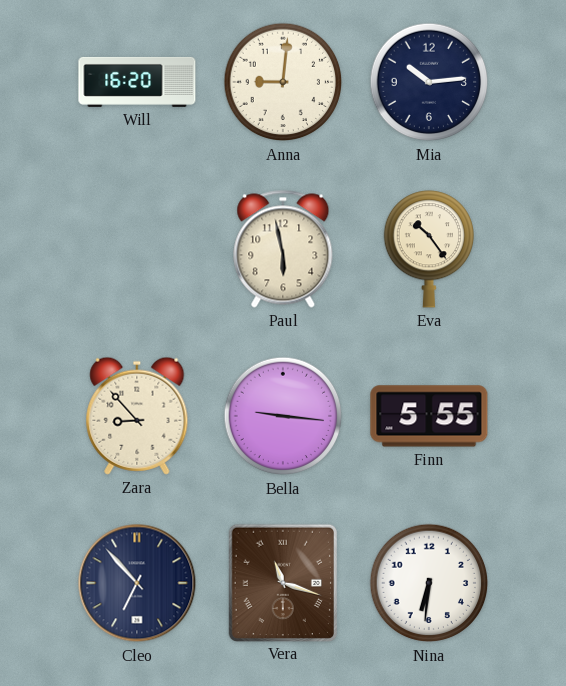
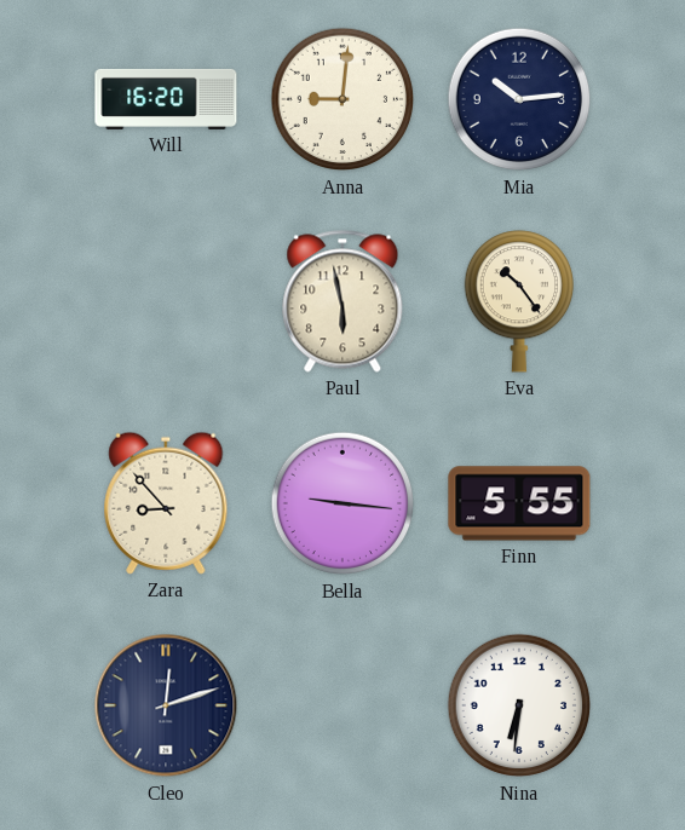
Cleo: 6:53 -> 12:12 (166, 705)
Vera: 11:18 -> none (282, 582)
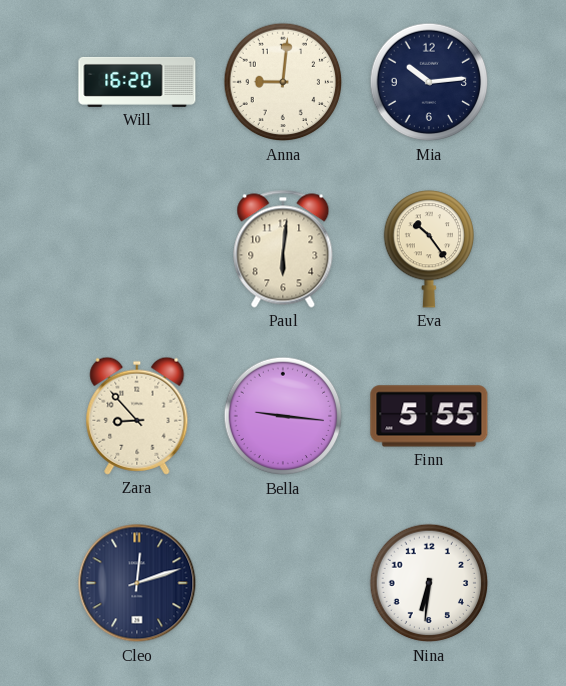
Paul: 5:58 -> 6:01 (283, 249)
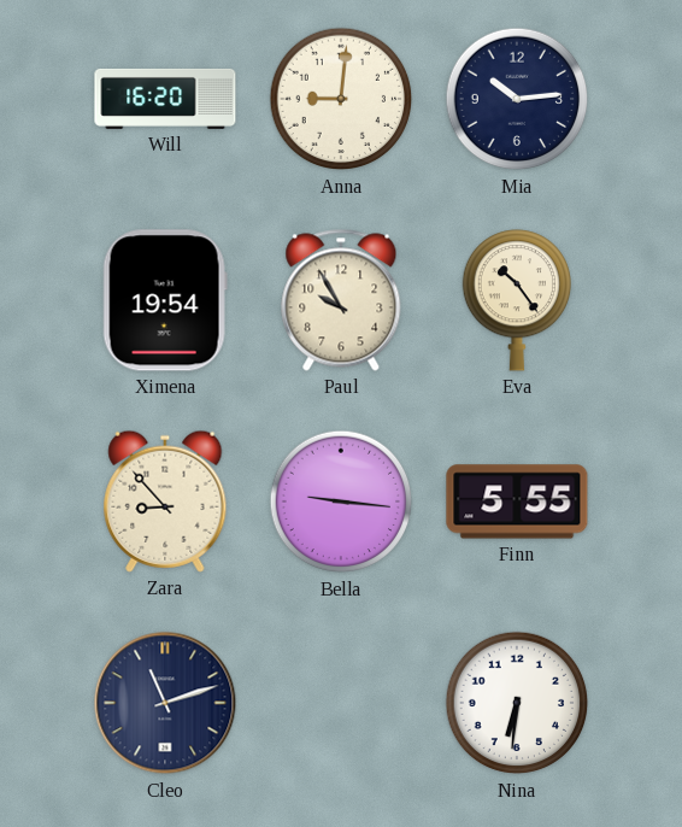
Ximena: none -> 19:54 (165, 300)
Paul: 6:01 -> 9:55 (341, 300)
Cleo: 12:12 -> 11:12 (165, 703)
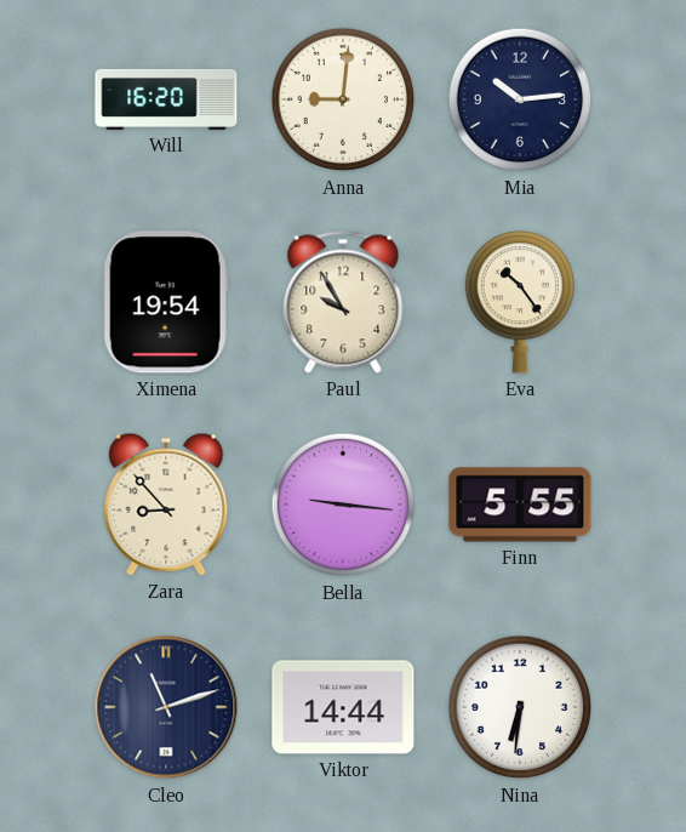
Viktor: none -> 14:44 (343, 707)
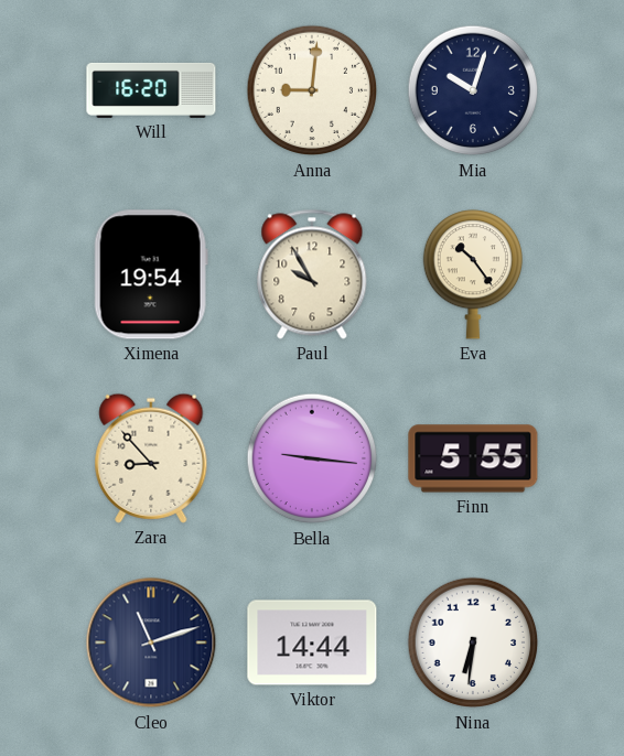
Mia: 10:14 -> 10:03 (473, 90)
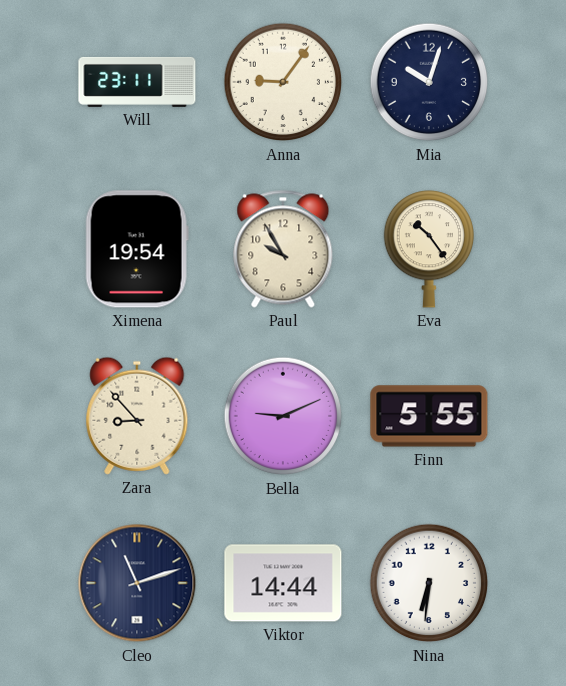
Will: 16:20 -> 23:11 (137, 82)
Anna: 9:01 -> 9:06 (283, 82)
Bella: 9:16 -> 9:11 (283, 416)
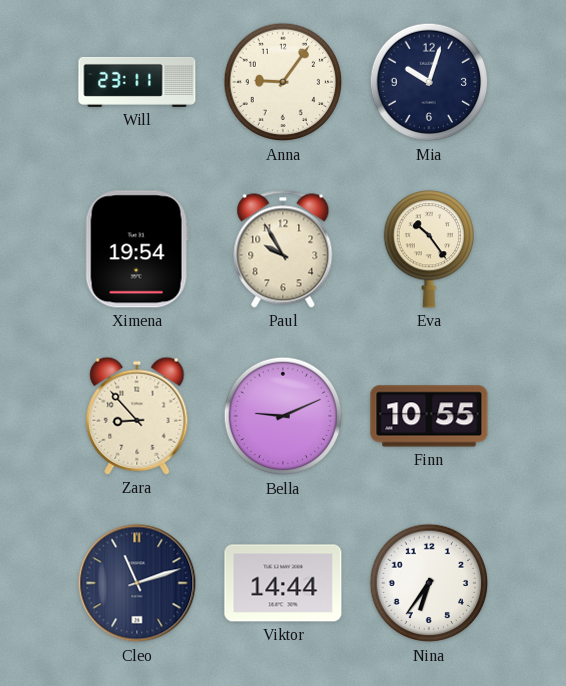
Finn: 5:55 -> 10:55 (429, 416)
Nina: 6:31 -> 6:36 (429, 583)
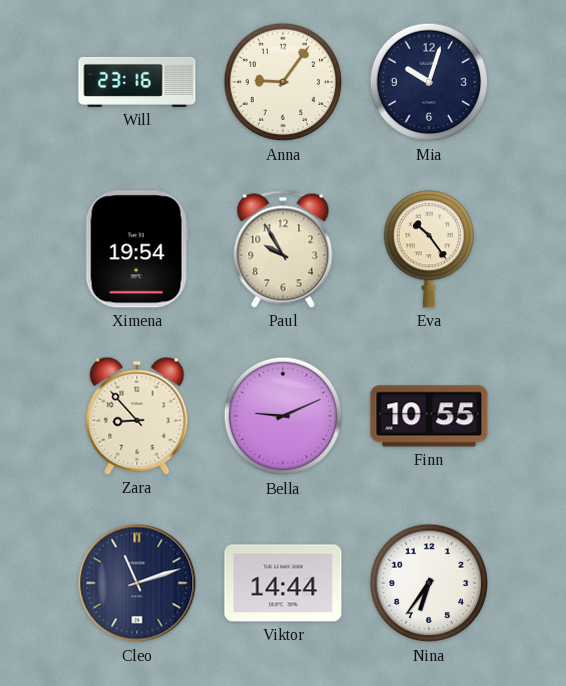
Will: 23:11 -> 23:16 (137, 82)
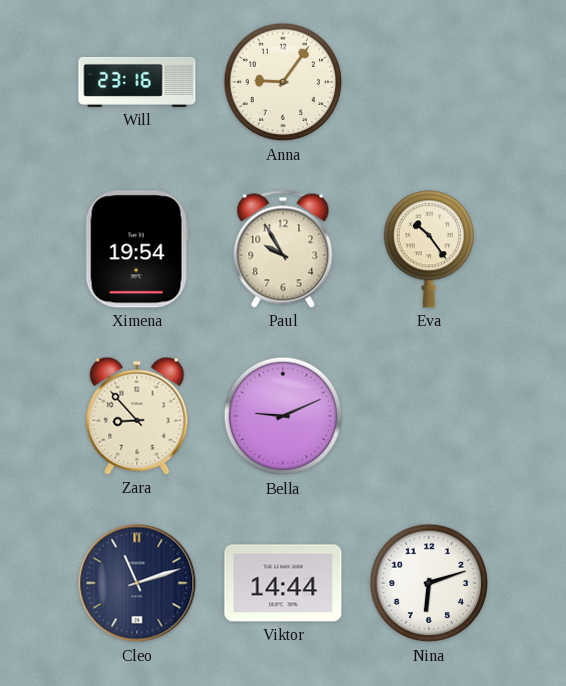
Mia: 10:03 -> none (429, 82)
Finn: 10:55 -> none (429, 416)
Nina: 6:36 -> 6:12 (429, 583)
